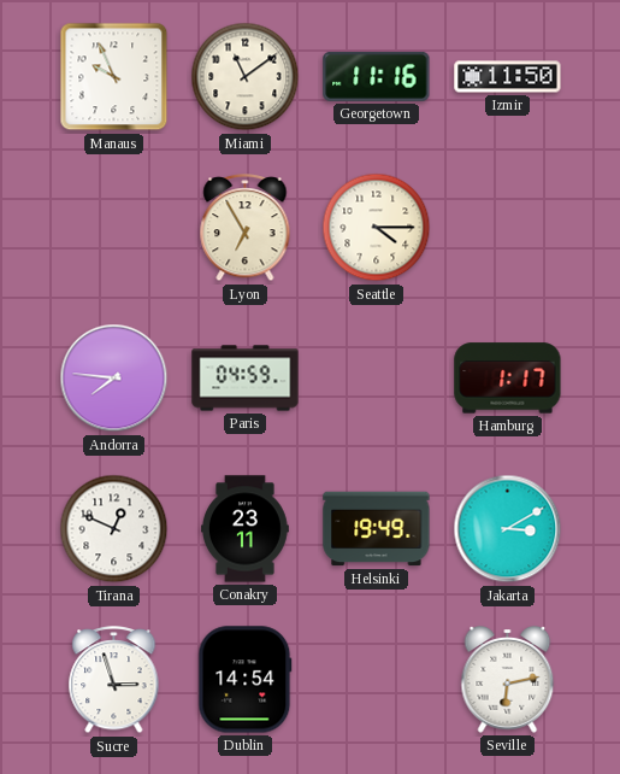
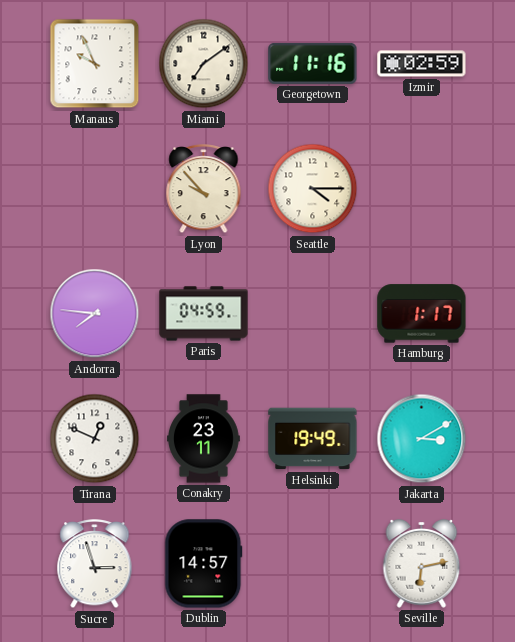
Miami: 11:09 -> 7:09 (204, 64)
Izmir: 11:50 -> 02:59 (422, 64)
Lyon: 6:55 -> 9:53 (204, 190)
Dublin: 14:54 -> 14:57 (204, 564)
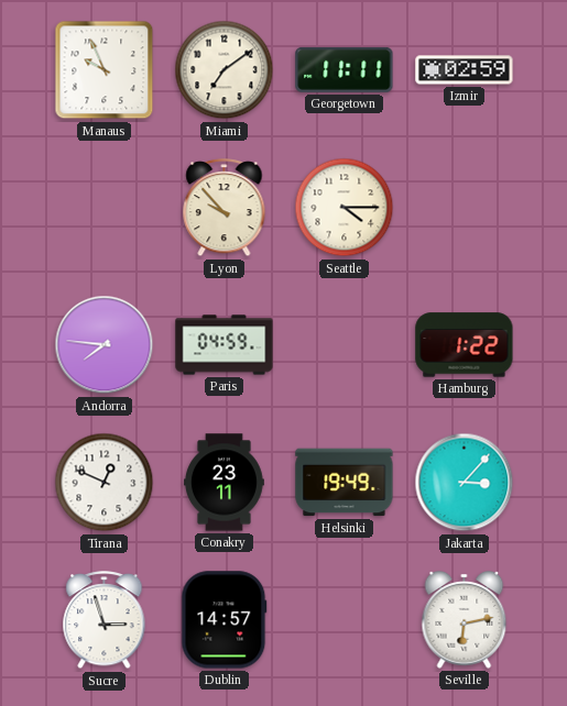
Georgetown: 11:16 -> 11:11 (345, 69)
Hamburg: 1:17 -> 1:22 (465, 345)
Jakarta: 3:10 -> 3:07 (465, 483)
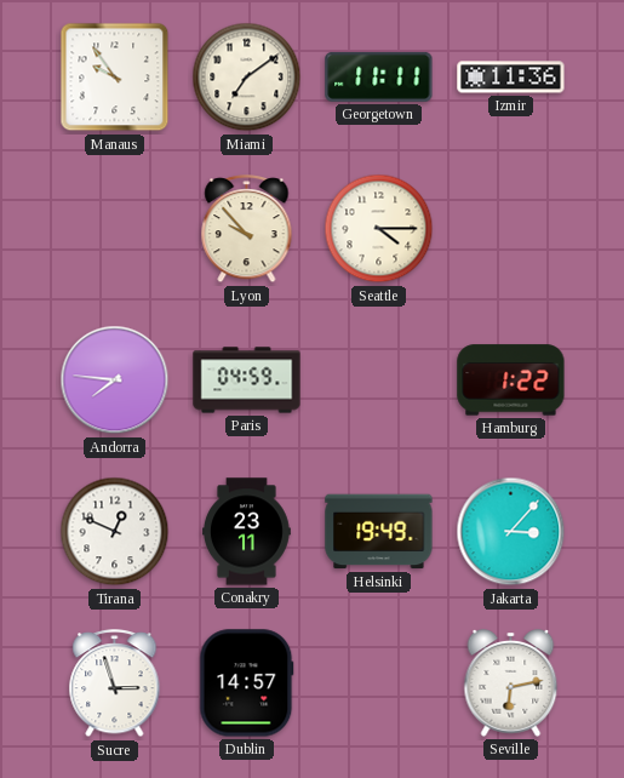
Manaus: 9:56 -> 9:54 (115, 78)
Izmir: 02:59 -> 11:36 (511, 78)
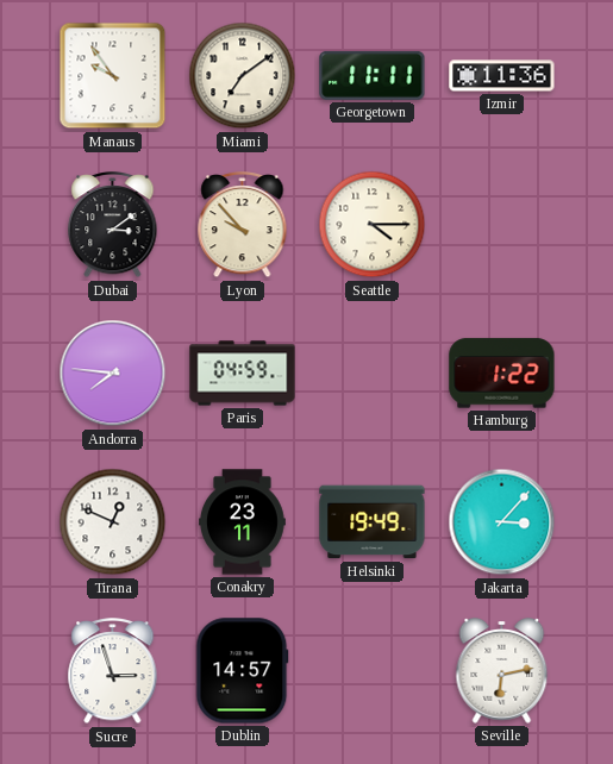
Dubai: none -> 3:09 (113, 226)
